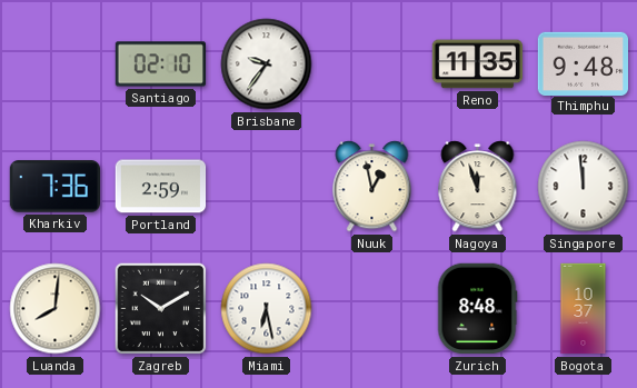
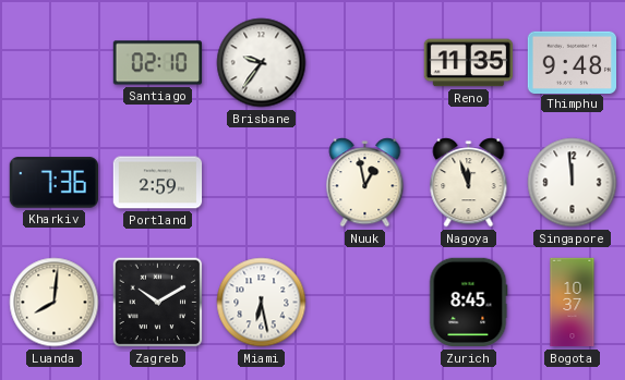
Zurich: 8:48 -> 8:45 (468, 303)
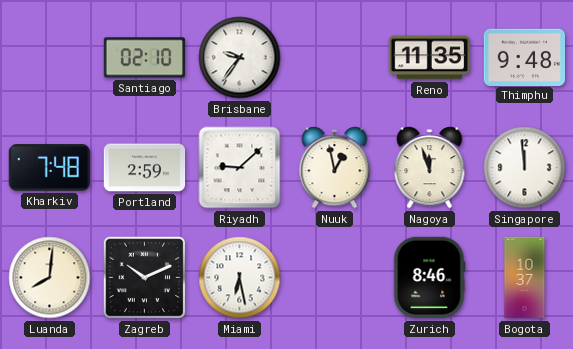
Kharkiv: 7:36 -> 7:48 (49, 168)
Riyadh: none -> 9:08 (240, 168)
Zagreb: 10:10 -> 10:11 (145, 278)
Zurich: 8:45 -> 8:46 (429, 278)
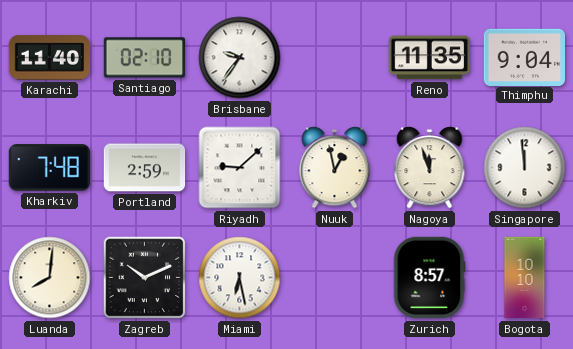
Karachi: none -> 11:40 (50, 58)
Thimphu: 9:48 -> 9:04 (525, 57)
Zurich: 8:46 -> 8:57 (429, 278)
Bogota: 10:37 -> 10:10 (525, 278)
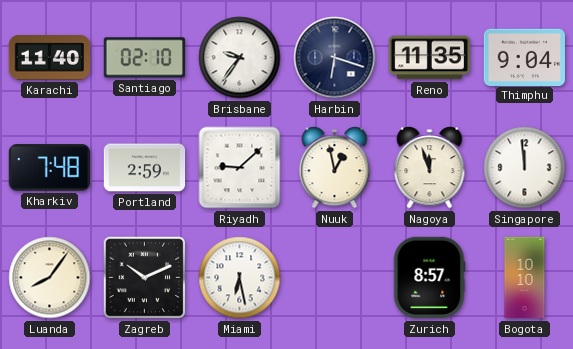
Harbin: none -> 6:18 (335, 58)
Luanda: 8:01 -> 8:06 (50, 278)
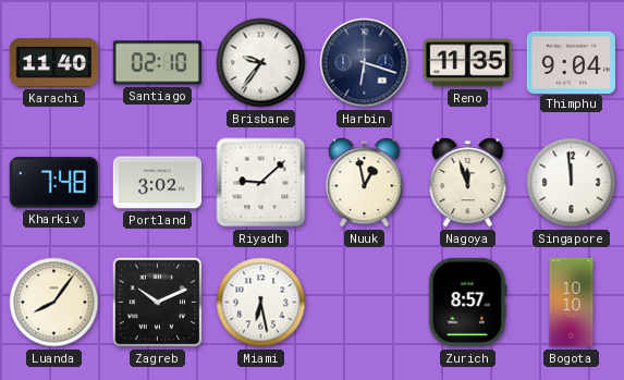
Portland: 2:59 -> 3:02 (158, 183)
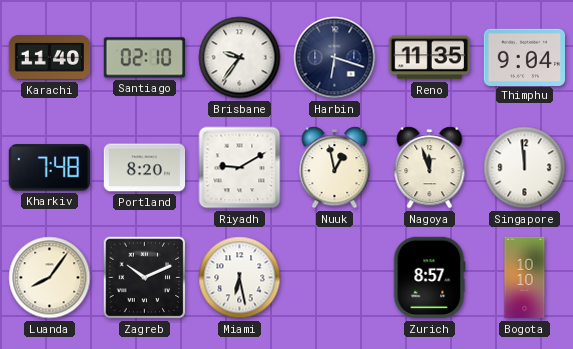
Portland: 3:02 -> 8:20 (145, 168)
Riyadh: 9:08 -> 9:10 (240, 168)
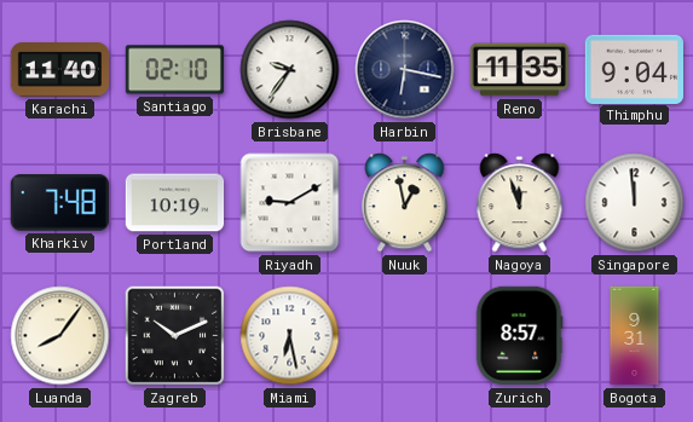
Harbin: 6:18 -> 6:17 (405, 70)
Portland: 8:20 -> 10:19 (175, 203)
Bogota: 10:10 -> 9:31 (635, 336)
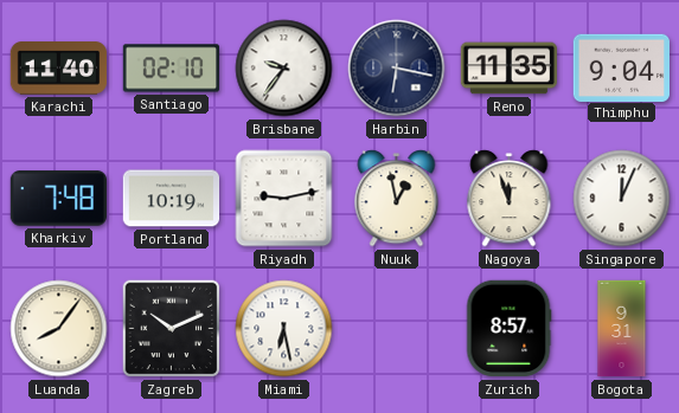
Riyadh: 9:10 -> 9:13 (284, 199)
Singapore: 11:59 -> 12:04 (622, 199)
